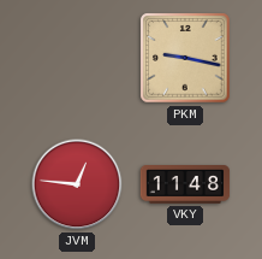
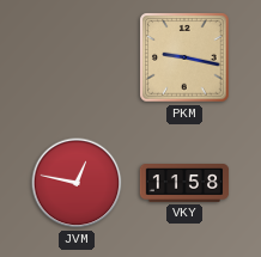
JVM: 12:46 -> 12:47 (77, 183)
VKY: 11:48 -> 11:58 (184, 184)
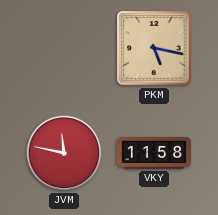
PKM: 9:17 -> 5:17 (154, 48)
JVM: 12:47 -> 11:47 (64, 153)
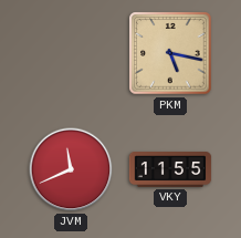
JVM: 11:47 -> 11:41 (71, 169)
VKY: 11:58 -> 11:55 (170, 170)
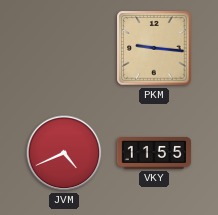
PKM: 5:17 -> 9:16 (154, 48)
JVM: 11:41 -> 4:41 (64, 153)
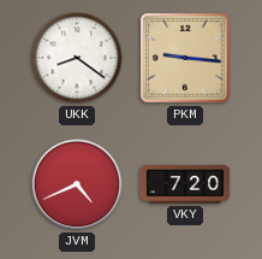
UKK: none -> 8:21 (77, 58)
VKY: 11:55 -> 7:20 (185, 186)
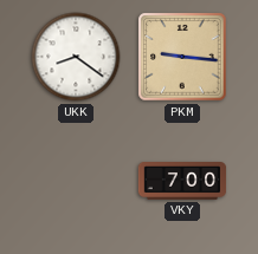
JVM: 4:41 -> none (77, 184)
VKY: 7:20 -> 7:00 (182, 182)
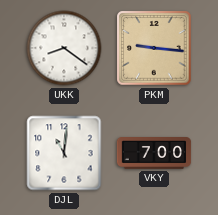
DJL: none -> 11:01 (64, 153)
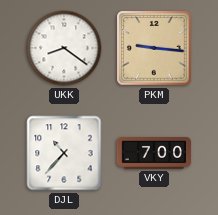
DJL: 11:01 -> 10:37 (64, 153)
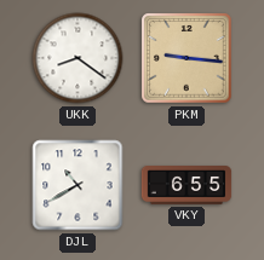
DJL: 10:37 -> 10:40 (78, 185)
VKY: 7:00 -> 6:55 (186, 186)
